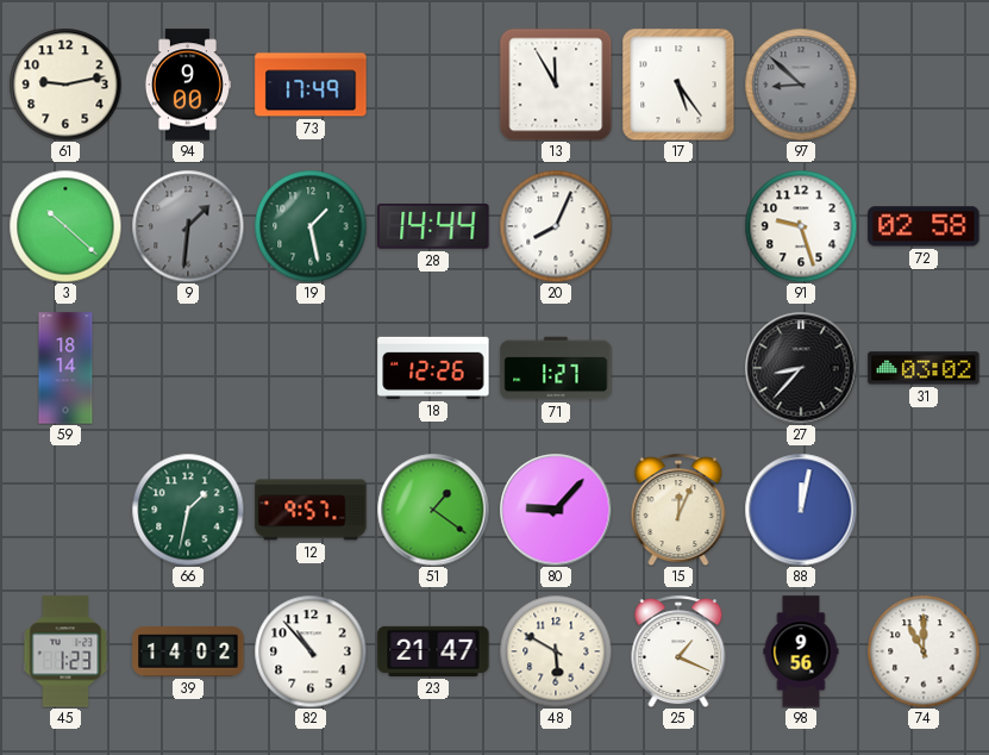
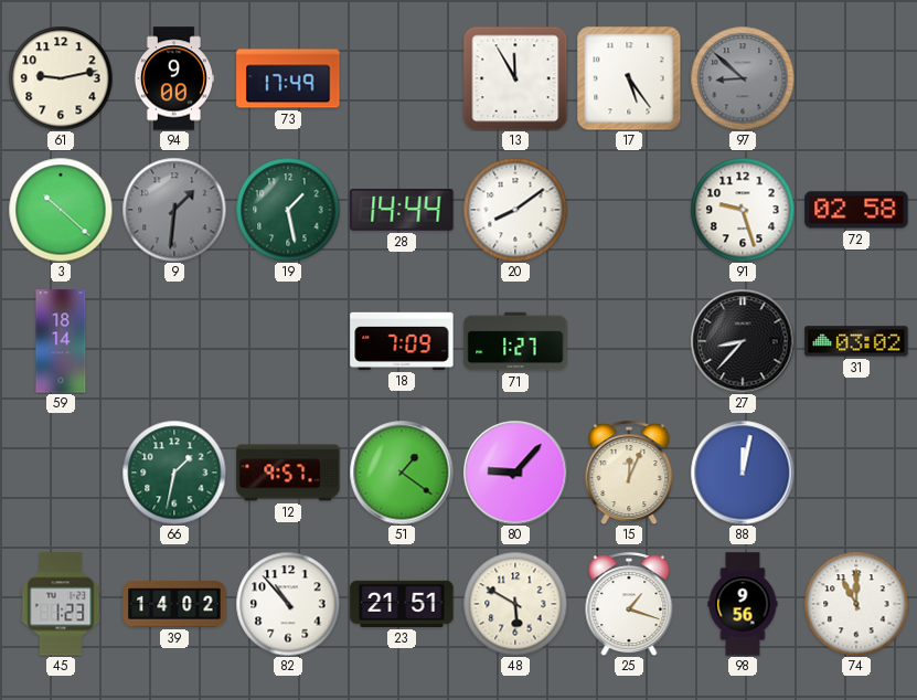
20: 8:04 -> 8:09 (515, 210)
18: 12:26 -> 7:09 (402, 341)
23: 21:47 -> 21:51 (402, 604)
25: 1:19 -> 1:18 (629, 604)
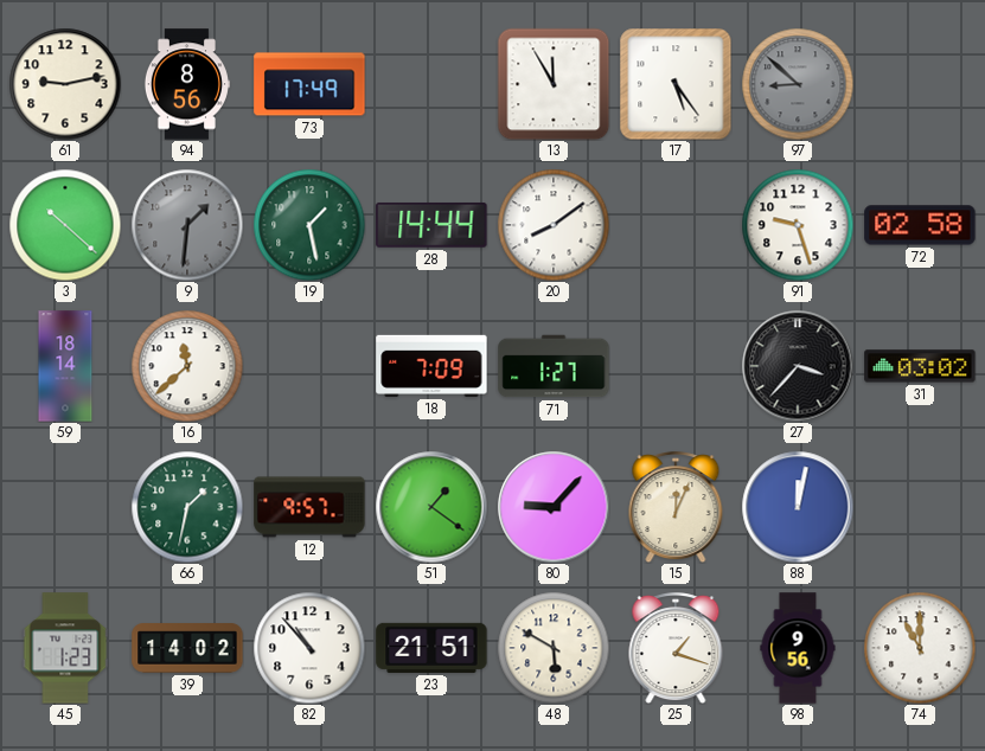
94: 9:00 -> 8:56 (186, 84)
16: none -> 11:38 (187, 366)
27: 8:37 -> 3:37 (798, 366)
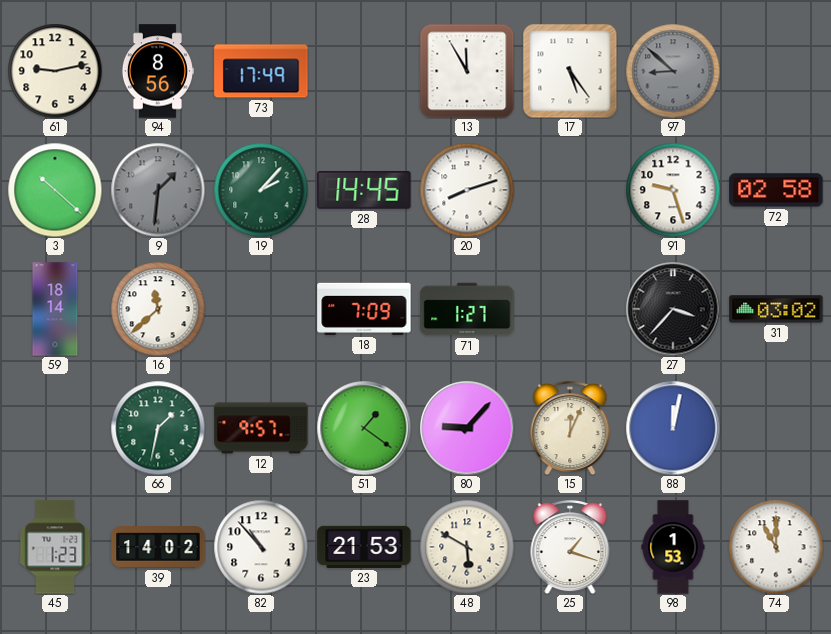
19: 1:28 -> 2:07 (261, 190)
28: 14:44 -> 14:45 (364, 190)
20: 8:09 -> 8:12 (467, 190)
23: 21:51 -> 21:53 (364, 547)
98: 9:56 -> 1:53 (673, 547)
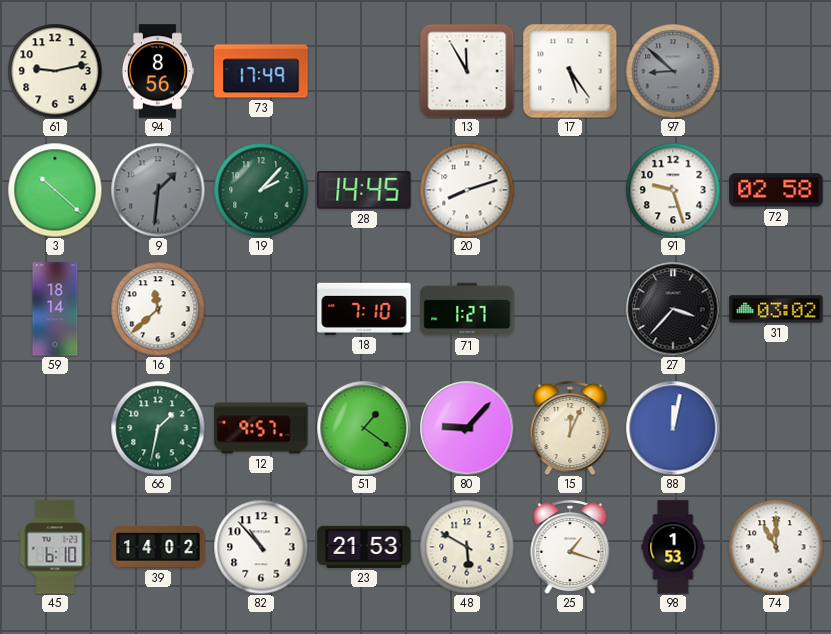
18: 7:09 -> 7:10 (364, 309)
45: 1:23 -> 6:10 (55, 547)
